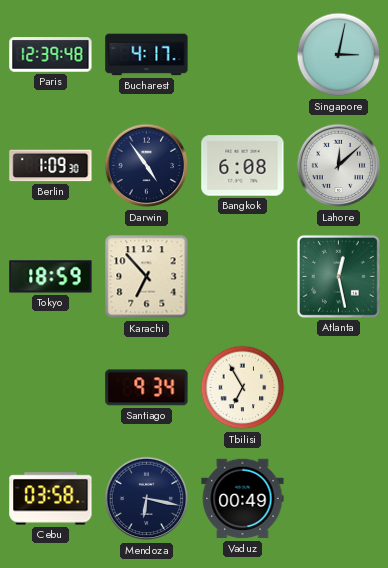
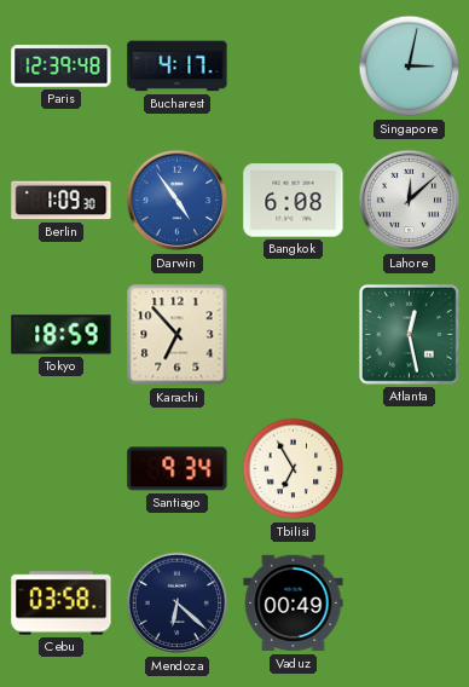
Darwin dial: navy -> blue (178, 201)
Mendoza: 6:17 -> 6:22 (178, 604)
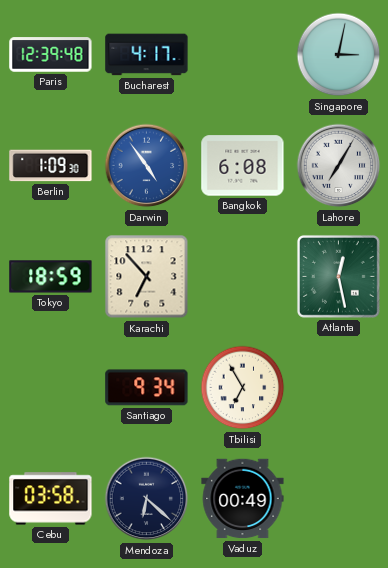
Lahore: 12:08 -> 7:05 (339, 166)
